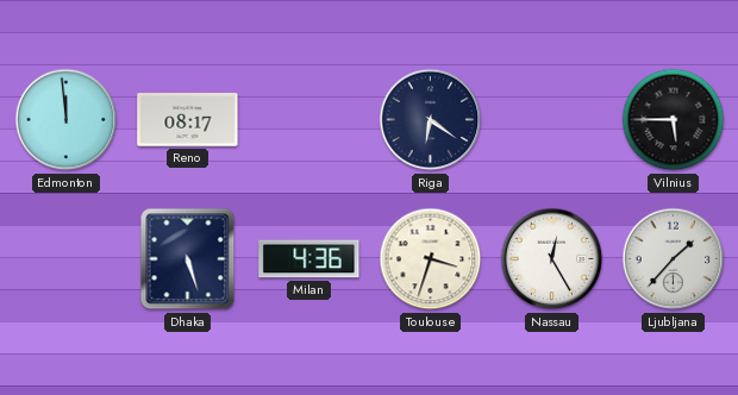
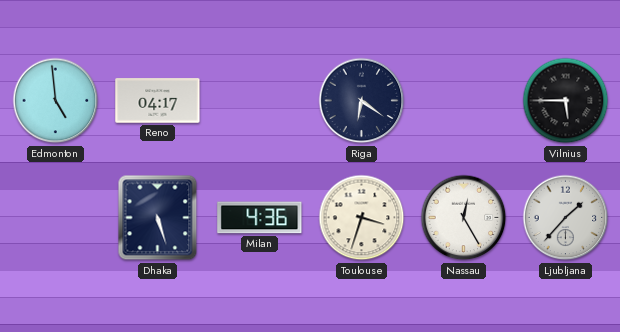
Edmonton: 11:59 -> 4:59 (56, 101)
Reno: 08:17 -> 04:17 (158, 101)
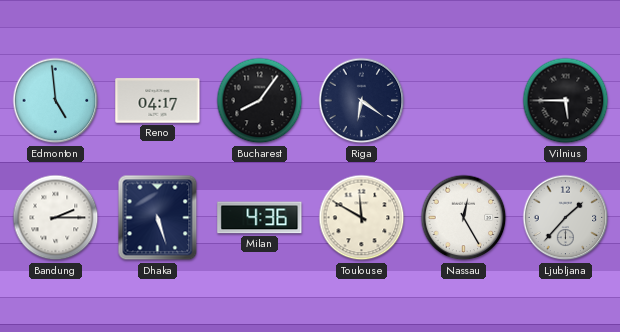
Bucharest: none -> 8:06 (260, 101)
Bandung: none -> 2:15 (56, 218)
Toulouse: 3:33 -> 11:50 (362, 218)
